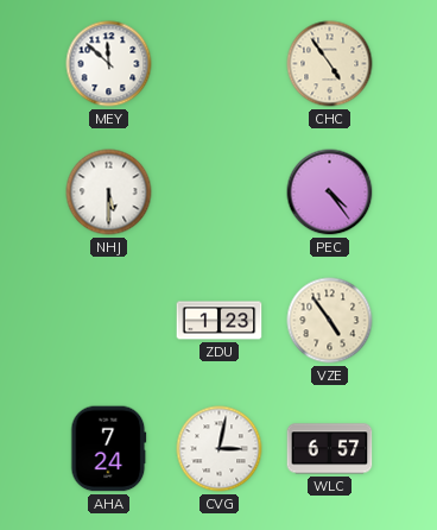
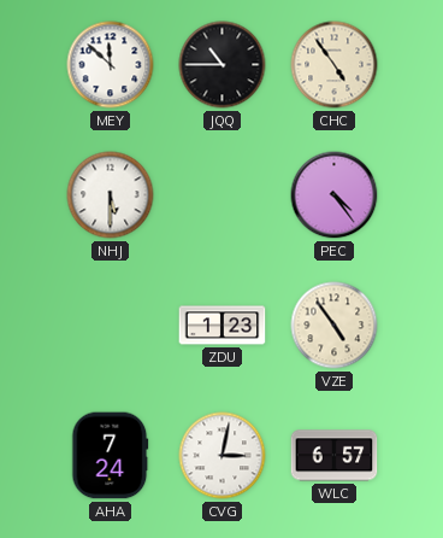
JQQ: none -> 10:45 (223, 65)
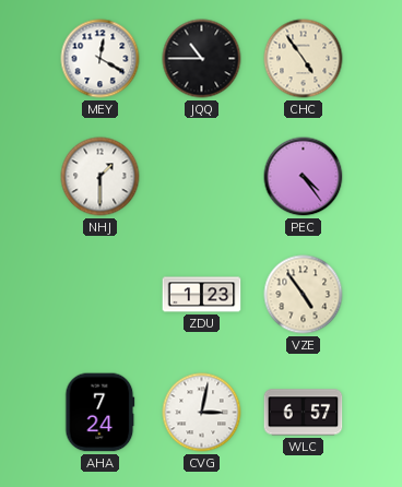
MEY: 11:52 -> 12:20 (100, 59)
NHJ: 5:30 -> 1:30 (100, 177)
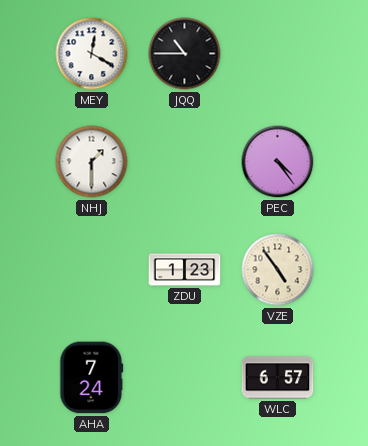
CHC: 4:54 -> none (304, 59)
CVG: 3:02 -> none (202, 413)
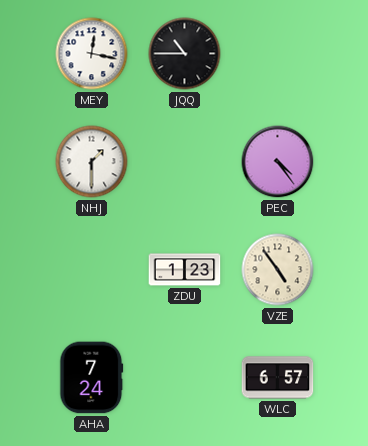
MEY: 12:20 -> 12:17 (92, 54)
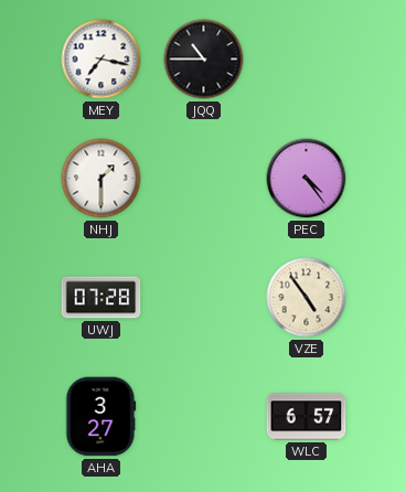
MEY: 12:17 -> 7:17 (101, 60)
UWJ: none -> 07:28 (101, 298)
ZDU: 1:23 -> none (185, 270)
AHA: 7:24 -> 3:27 (101, 417)
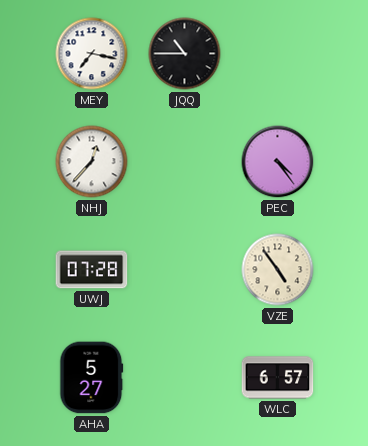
NHJ: 1:30 -> 12:37 (92, 162)
AHA: 3:27 -> 5:27 (92, 378)
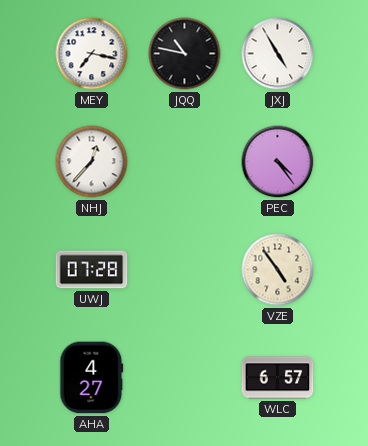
JQQ: 10:45 -> 10:47 (185, 54)
JXJ: none -> 4:55 (278, 54)
AHA: 5:27 -> 4:27 (92, 378)
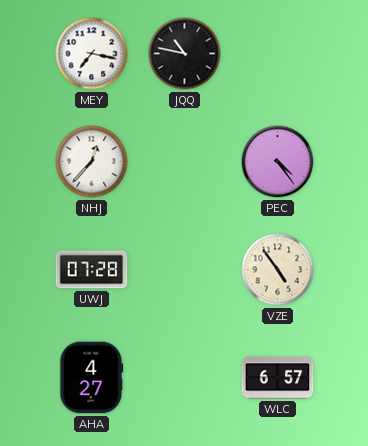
JXJ: 4:55 -> none (278, 54)
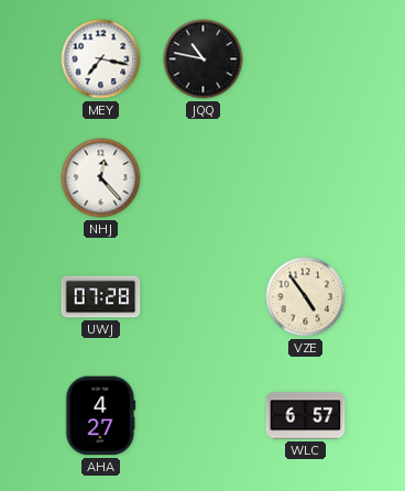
NHJ: 12:37 -> 12:23 (101, 178)
PEC: 4:24 -> none (278, 162)
